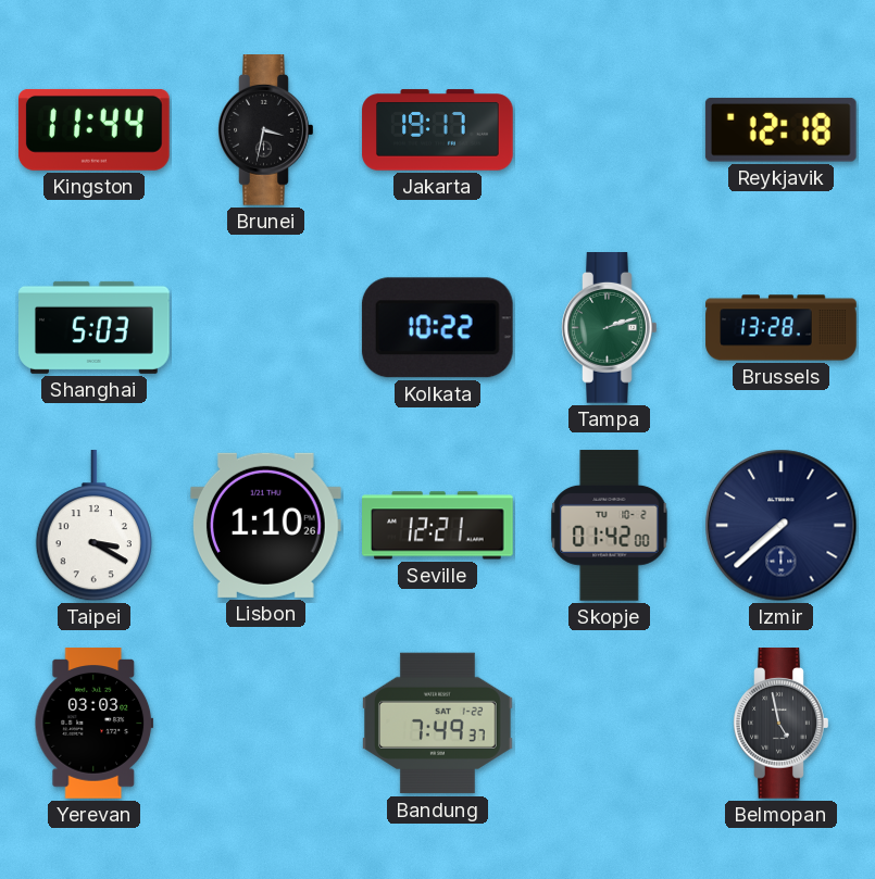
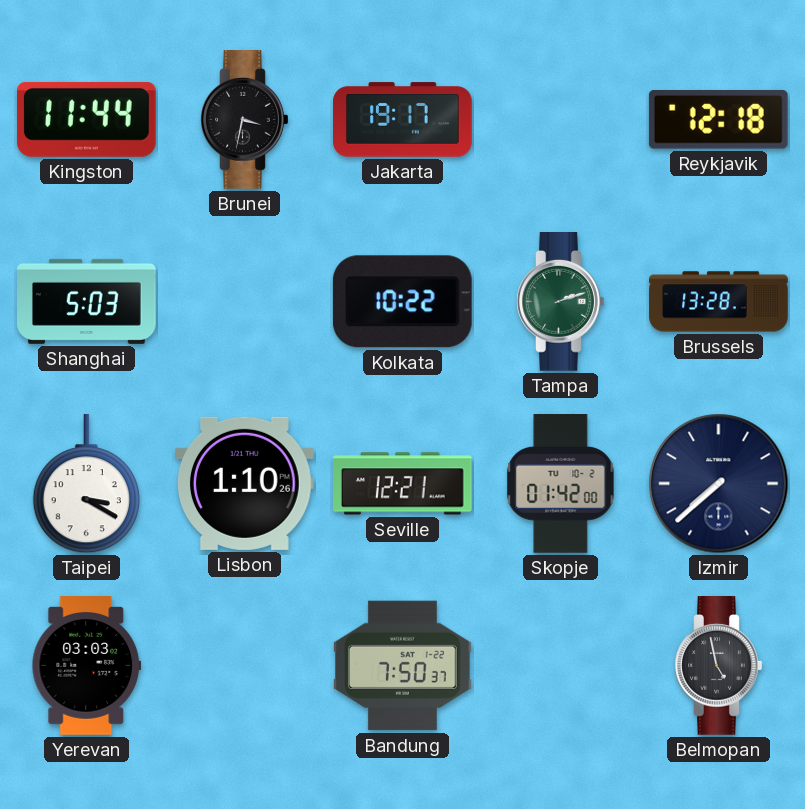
Bandung: 7:49 -> 7:50 (403, 666)
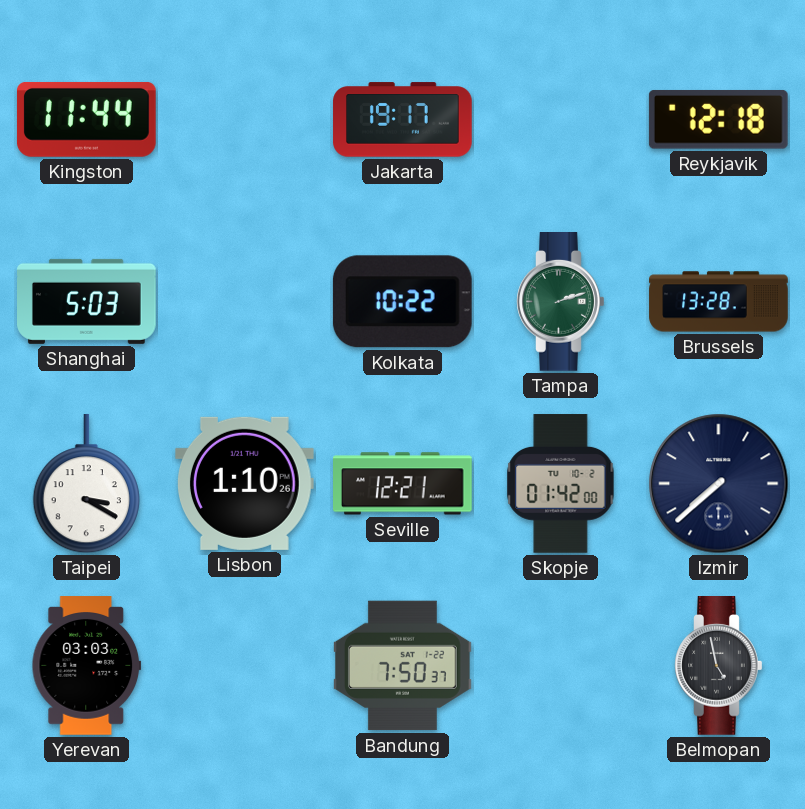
Brunei: 3:32 -> none (245, 120)
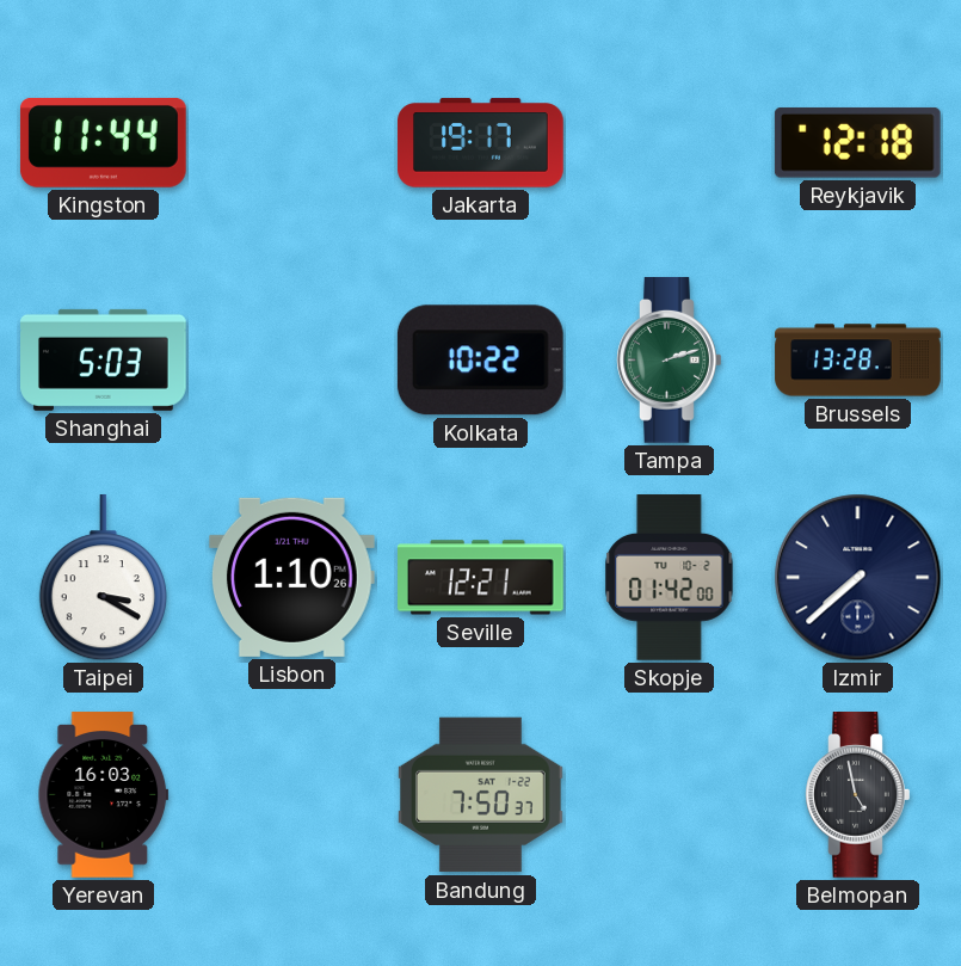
Yerevan: 03:03 -> 16:03 (104, 795)
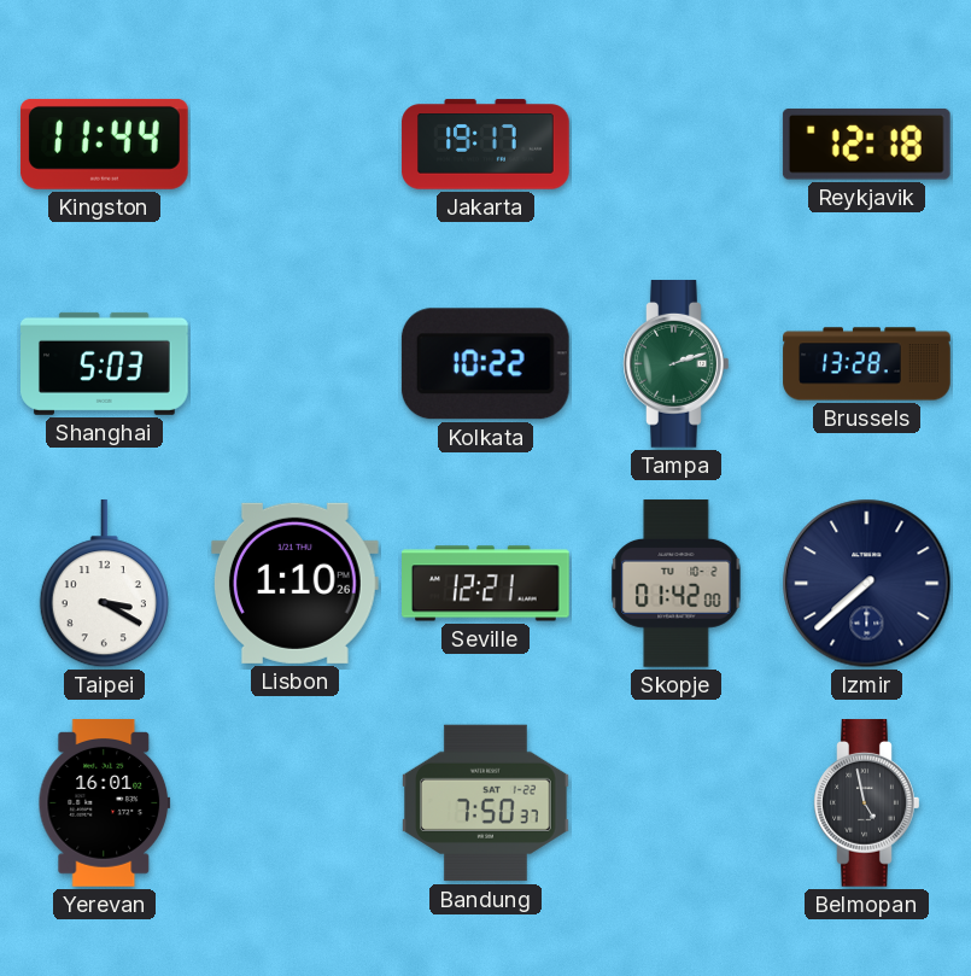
Yerevan: 16:03 -> 16:01 (105, 803)
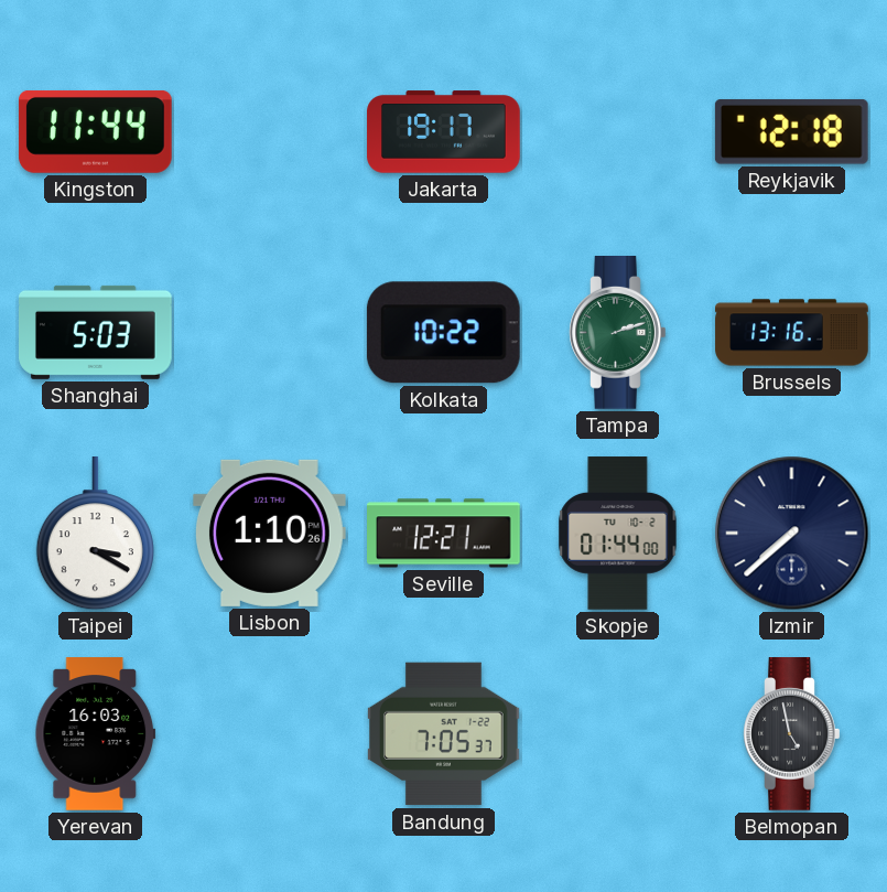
Brussels: 13:28 -> 13:16 (792, 333)
Skopje: 01:42 -> 01:44 (618, 534)
Yerevan: 16:01 -> 16:03 (96, 734)
Bandung: 7:50 -> 7:05 (444, 734)
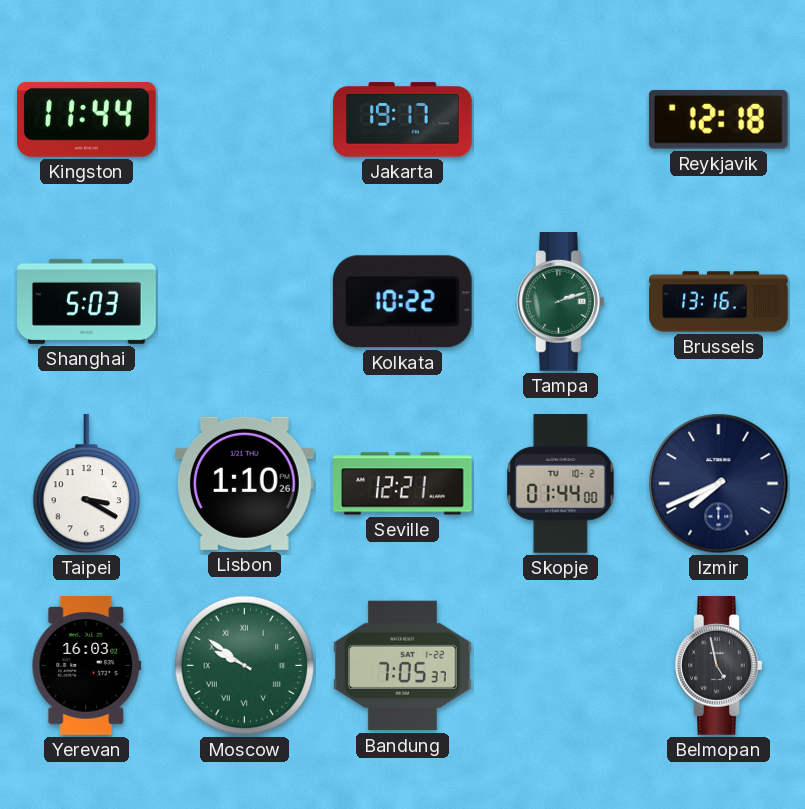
Izmir: 7:38 -> 7:41 (719, 484)
Moscow: none -> 9:51 (245, 666)
